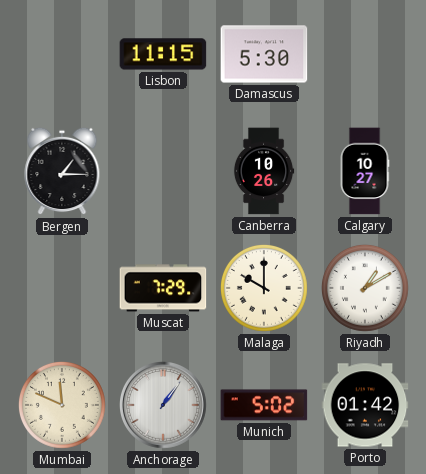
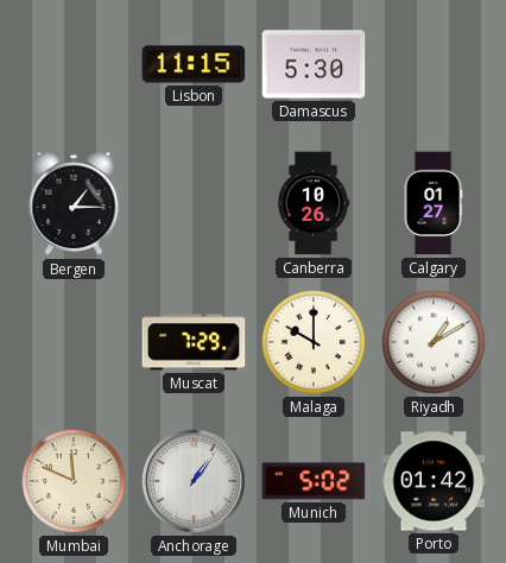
Calgary: 10:27 -> 01:27 (434, 203)
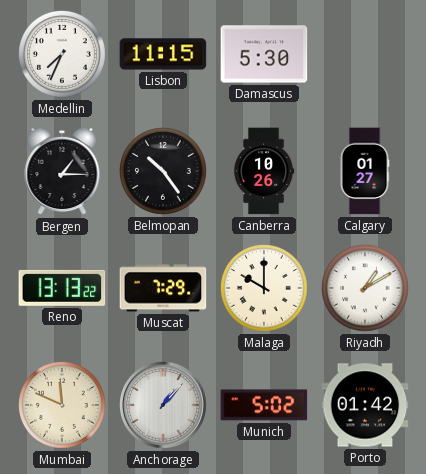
Medellin: none -> 7:34 (62, 54)
Belmopan: none -> 10:24 (163, 171)
Reno: none -> 13:13 (62, 288)
Anchorage: 1:06 -> 1:07 (164, 406)
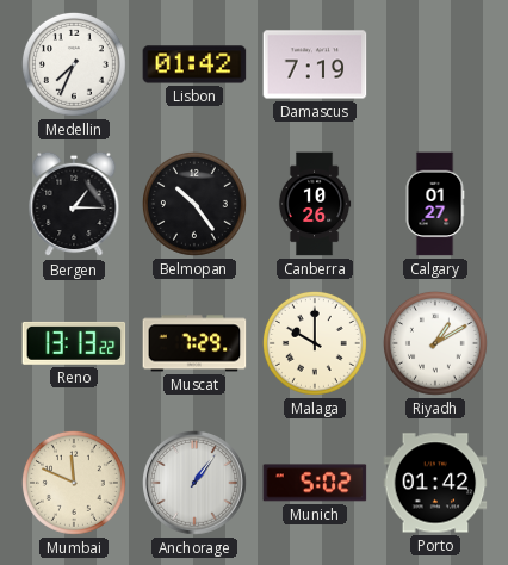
Lisbon: 11:15 -> 01:42 (194, 64)
Damascus: 5:30 -> 7:19 (315, 64)
Anchorage: 1:07 -> 1:06 (196, 484)
